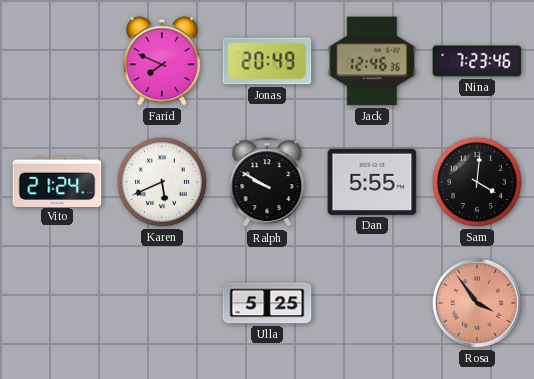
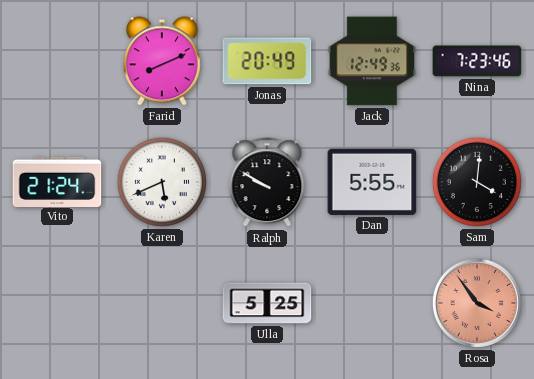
Farid: 7:49 -> 8:11 (162, 61)
Jack: 12:46 -> 12:49 (372, 61)
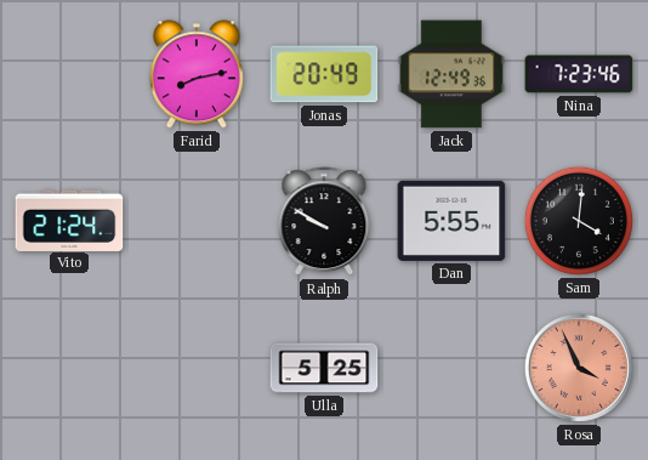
Farid: 8:11 -> 8:13 (197, 74)
Karen: 5:41 -> none (162, 182)
Rosa: 3:54 -> 3:56 (579, 368)
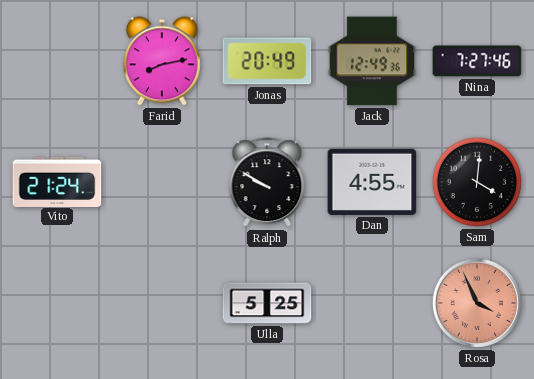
Nina: 7:23 -> 7:27 (477, 61)
Dan: 5:55 -> 4:55 (372, 182)
